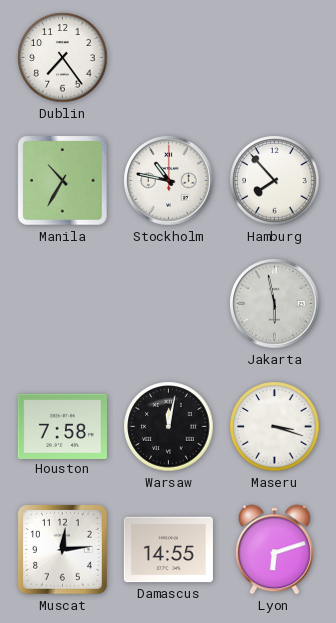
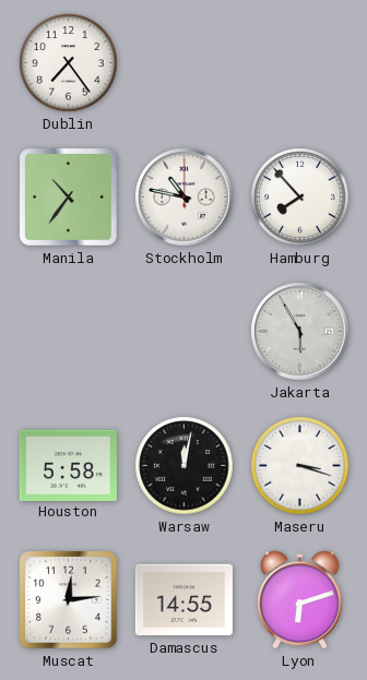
Manila: 10:35 -> 10:36 (69, 198)
Jakarta: 5:58 -> 5:55 (300, 332)
Houston: 7:58 -> 5:58 (68, 465)
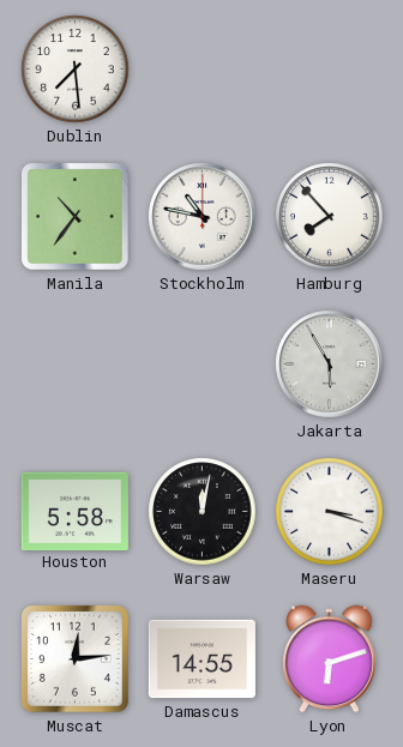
Dublin: 7:24 -> 7:29 (76, 70)
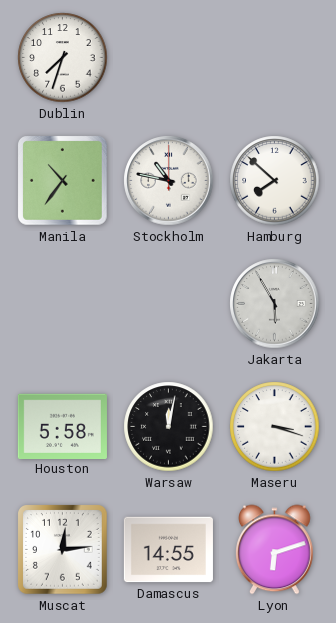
Dublin: 7:29 -> 7:33 (63, 58)
Hamburg: 7:53 -> 7:52 (275, 181)
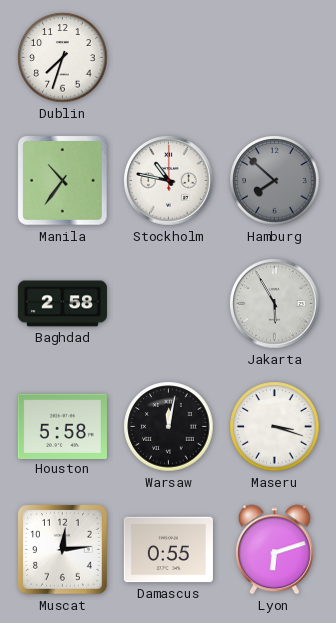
Hamburg dial: white -> grey (275, 181)
Baghdad: none -> 2:58 (62, 304)
Damascus: 14:55 -> 0:55 (168, 550)
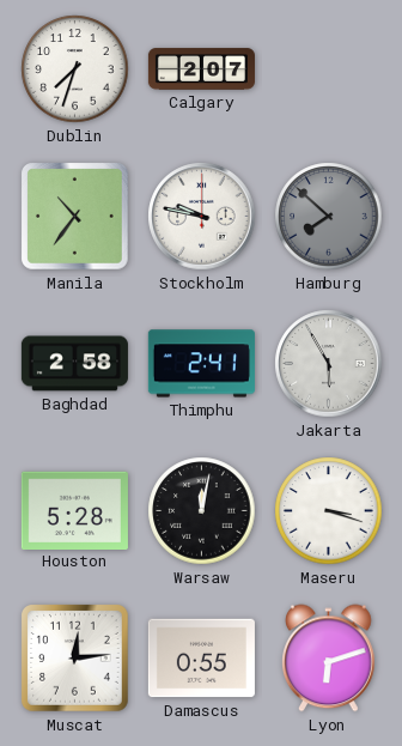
Calgary: none -> 2:07 (201, 69)
Stockholm: 10:47 -> 9:47 (202, 217)
Thimphu: none -> 2:41 (201, 364)
Houston: 5:58 -> 5:28 (74, 510)
